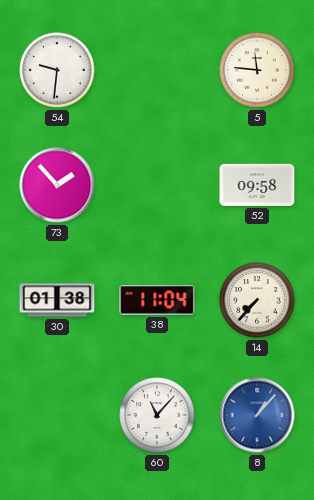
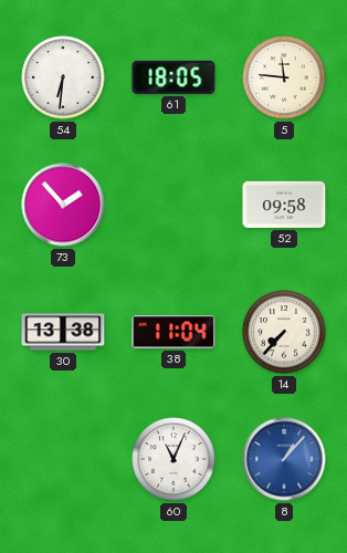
54: 9:31 -> 6:31 (63, 77)
61: none -> 18:05 (173, 77)
30: 01:38 -> 13:38 (63, 332)
60: 11:07 -> 11:04 (173, 459)
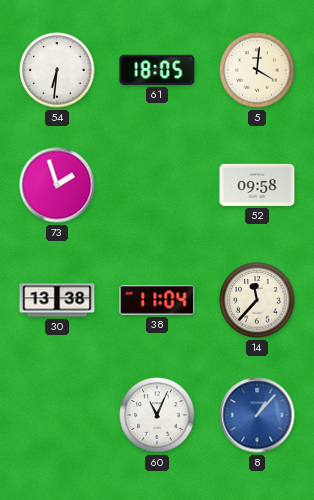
5: 11:46 -> 4:01 (257, 70)
73: 1:53 -> 1:57 (57, 185)
14: 7:37 -> 11:37 (257, 300)
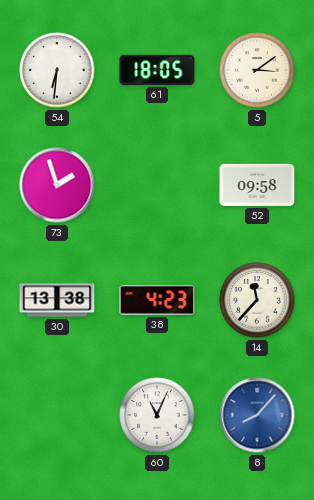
5: 4:01 -> 3:09 (257, 70)
38: 11:04 -> 4:23 (157, 300)
8: 1:07 -> 8:07 (257, 415)
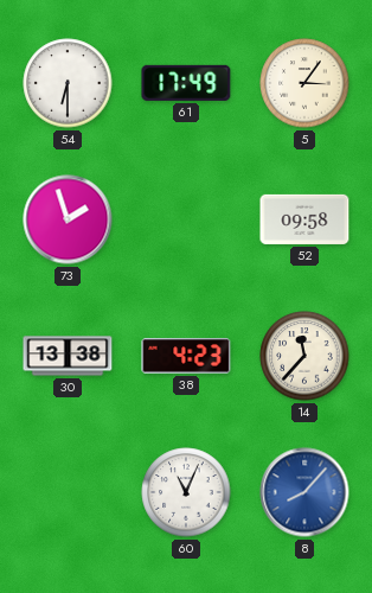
54: 6:31 -> 6:30 (68, 83)
61: 18:05 -> 17:49 (186, 83)
5: 3:09 -> 3:06 (304, 83)
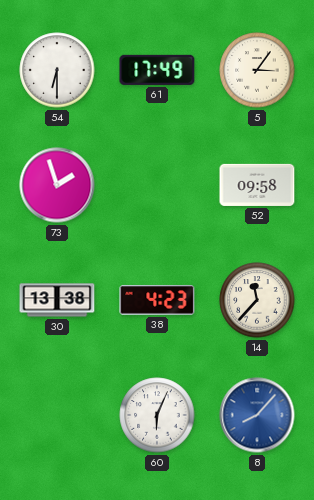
60: 11:04 -> 6:04 (157, 415)
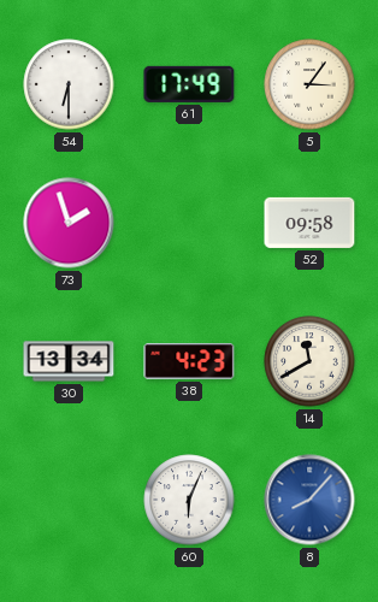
30: 13:38 -> 13:34 (69, 361)
14: 11:37 -> 11:40 (309, 361)
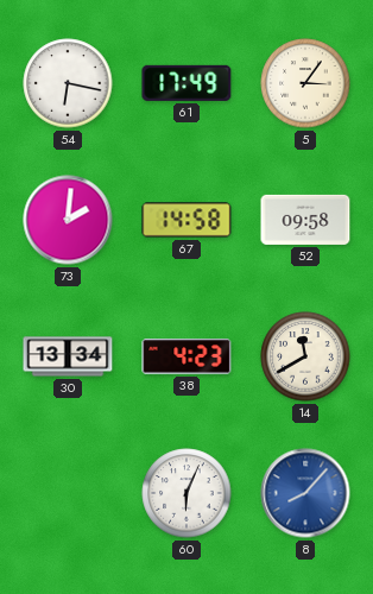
54: 6:30 -> 6:17 (68, 83)
73: 1:57 -> 2:01 (68, 220)
67: none -> 14:58 (186, 220)
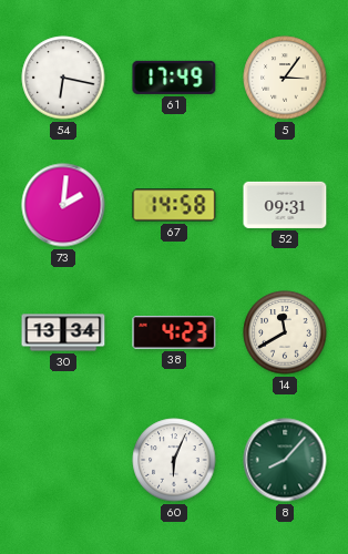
52: 09:58 -> 09:31 (285, 205)
8 dial: blue -> green (285, 460)
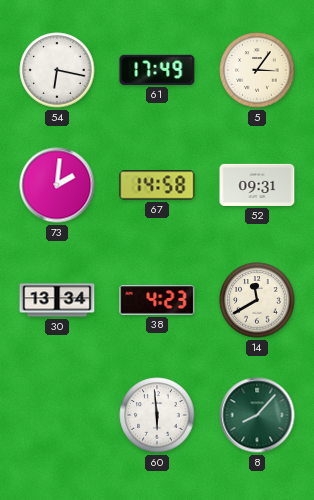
60: 6:04 -> 5:59 (157, 415)
